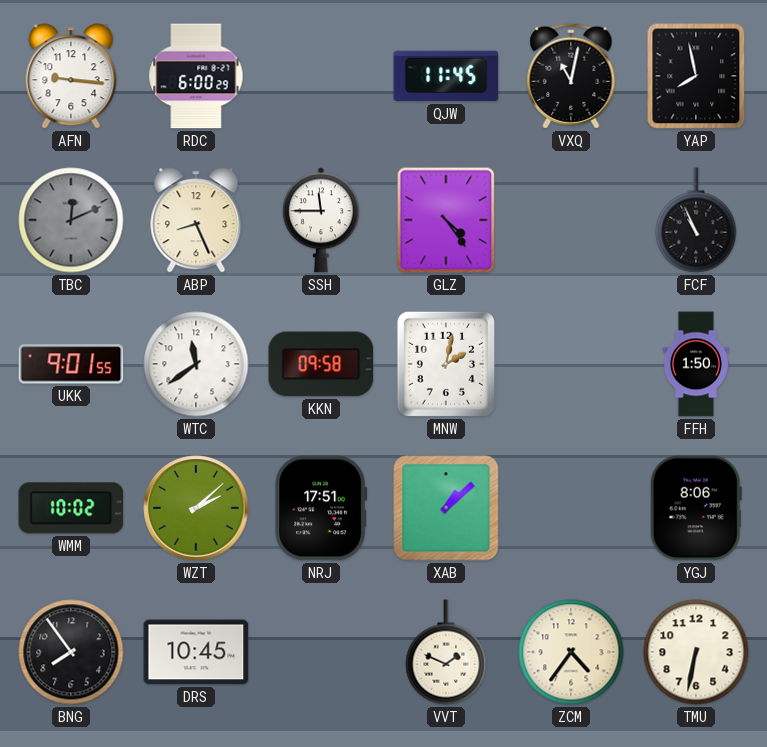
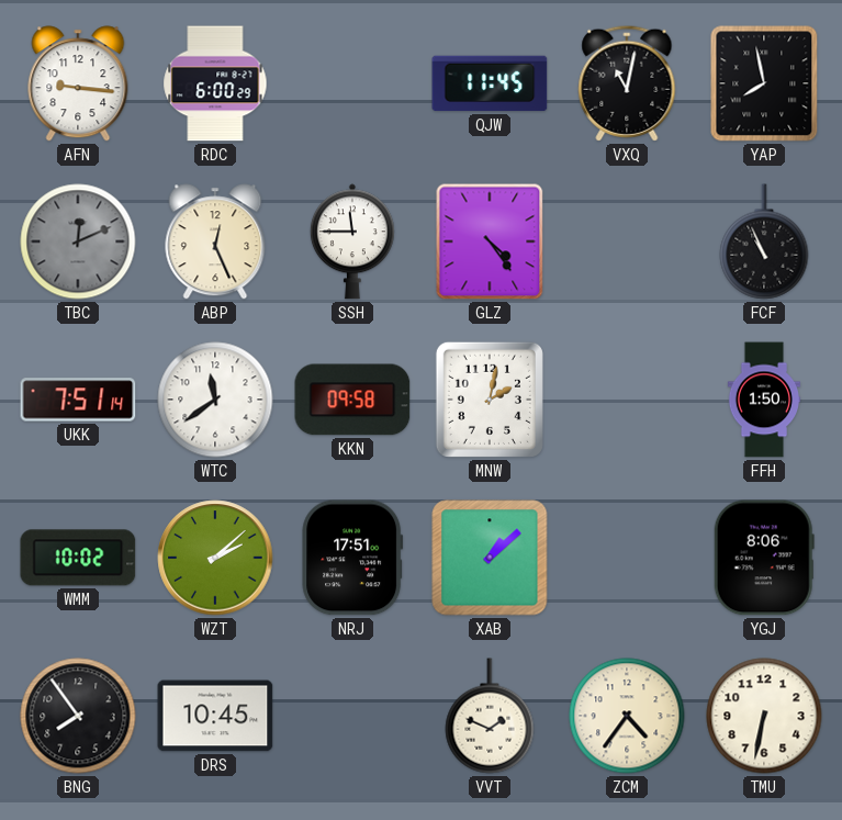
ABP: 8:26 -> 12:26 (215, 241)
UKK: 9:01 -> 7:51 (78, 400)
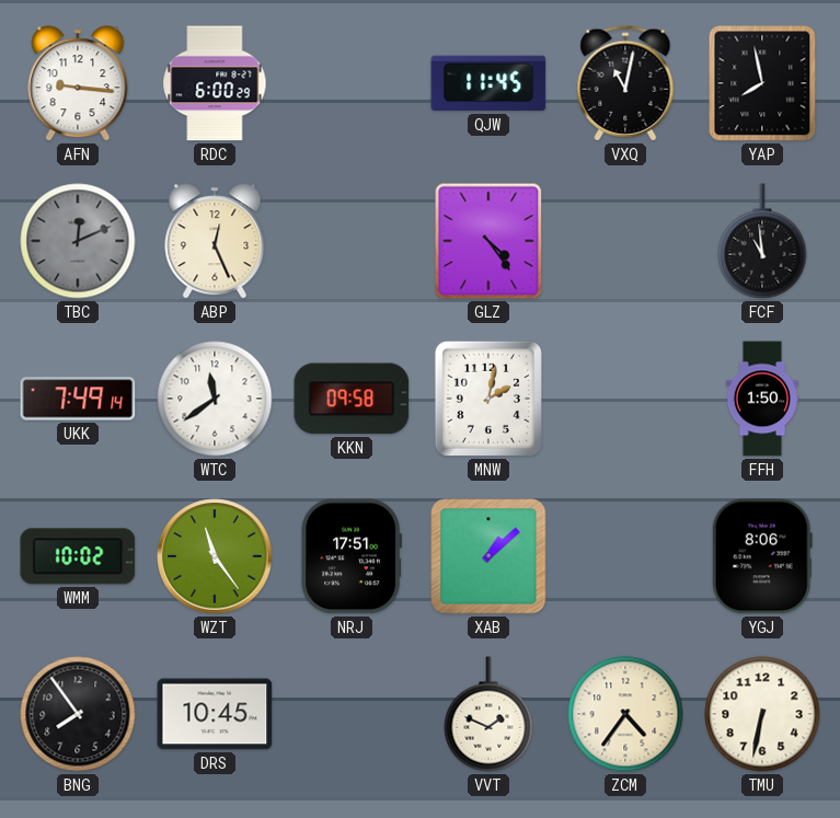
SSH: 11:45 -> none (352, 241)
FCF: 10:56 -> 10:59 (762, 241)
UKK: 7:51 -> 7:49 (78, 399)
WZT: 2:08 -> 11:24 (215, 556)
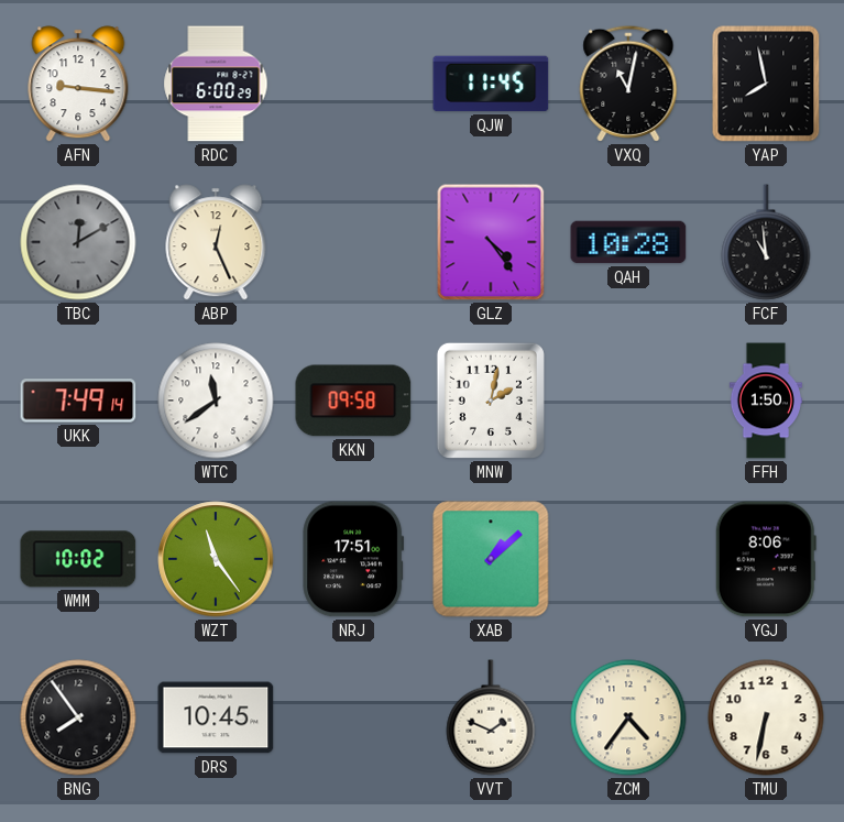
TBC: 12:11 -> 12:10 (78, 242)
QAH: none -> 10:28 (628, 242)
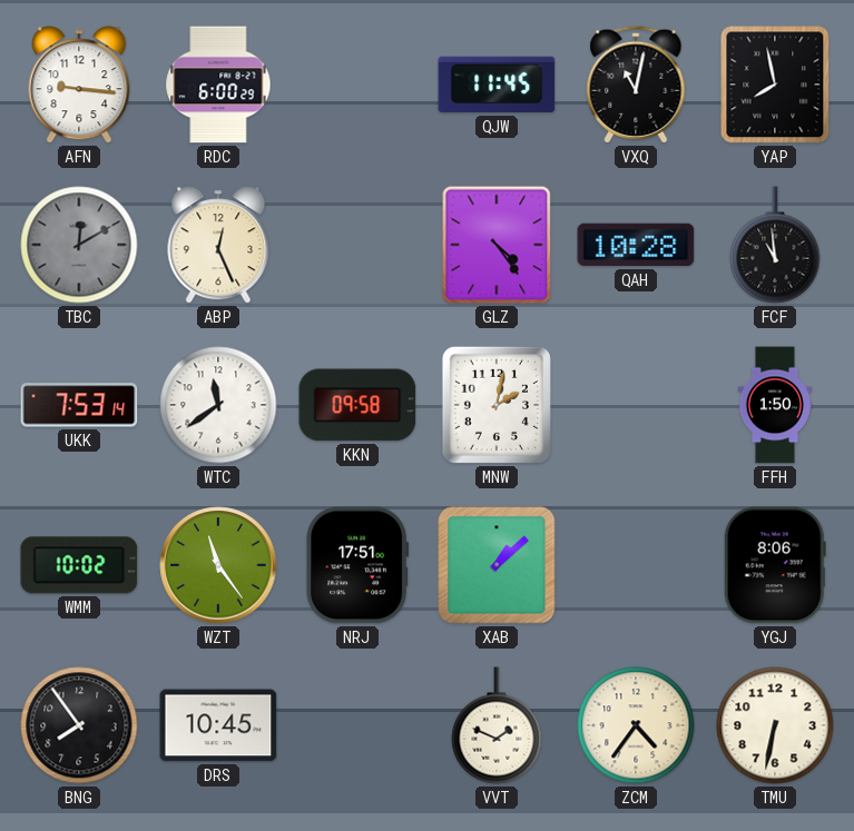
UKK: 7:49 -> 7:53 (79, 405)
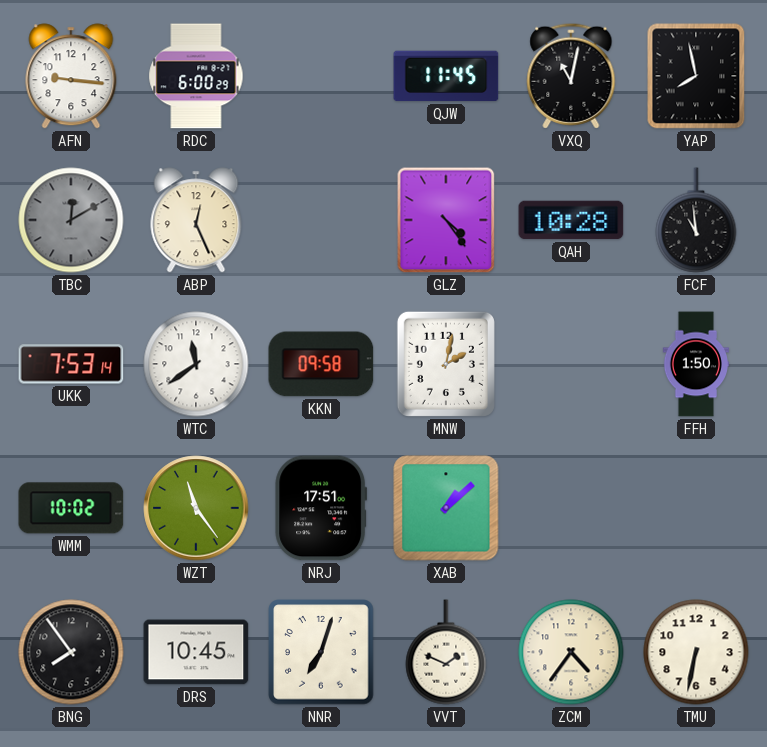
YGJ: 8:06 -> none (775, 565)
NNR: none -> 7:03 (321, 652)
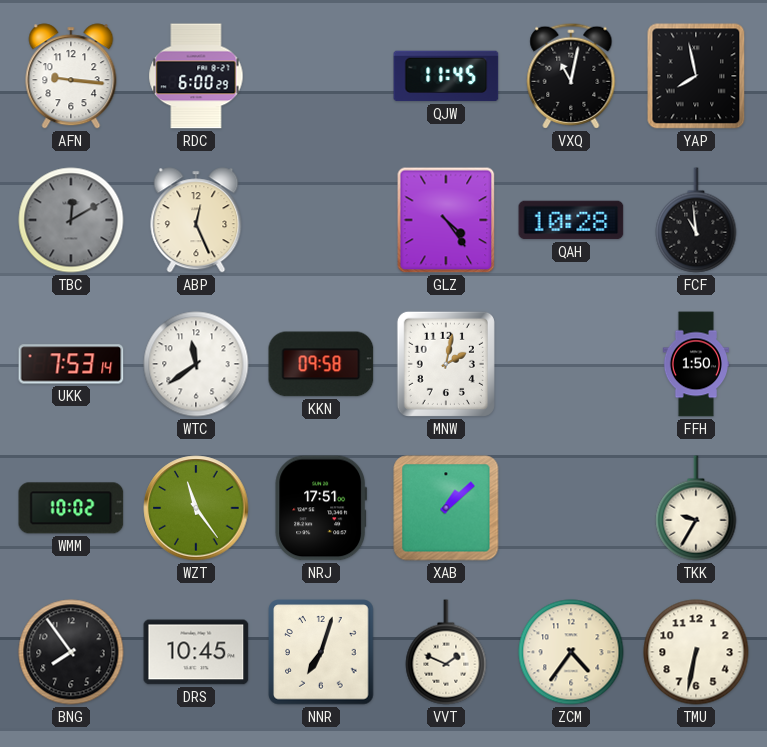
TKK: none -> 9:35 (696, 508)
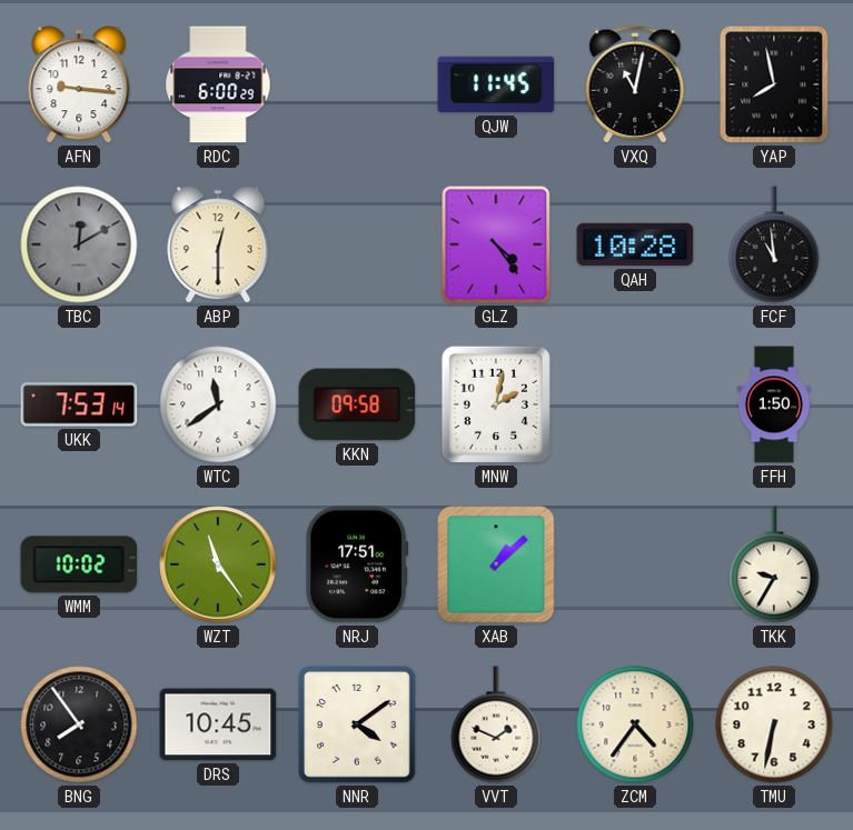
ABP: 12:26 -> 12:30 (218, 244)
NNR: 7:03 -> 4:09 (357, 724)
